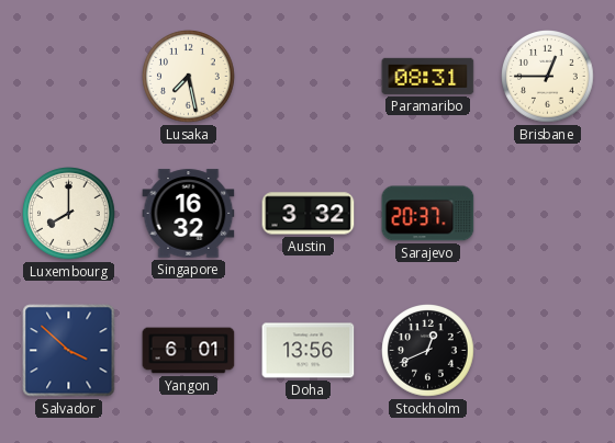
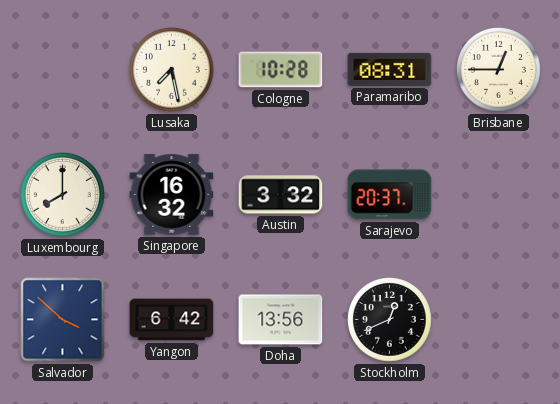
Cologne: none -> 10:28 (281, 70)
Yangon: 6:01 -> 6:42 (172, 320)
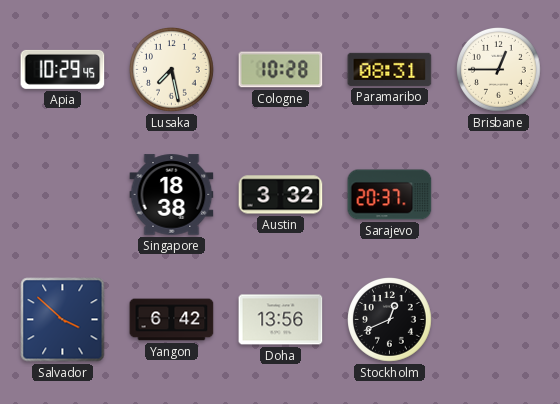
Apia: none -> 10:29 (63, 69)
Luxembourg: 8:00 -> none (63, 195)
Singapore: 16:32 -> 18:38 (172, 195)
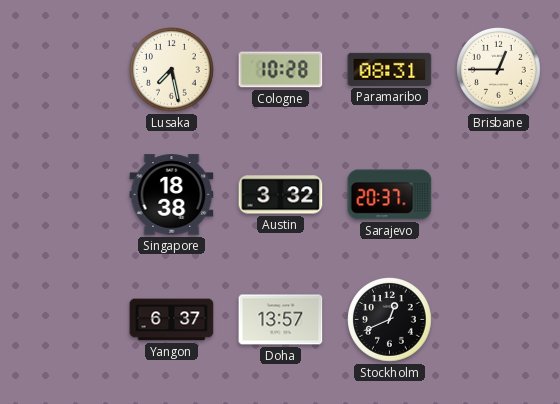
Apia: 10:29 -> none (63, 69)
Salvador: 3:52 -> none (63, 320)
Yangon: 6:42 -> 6:37 (172, 320)
Doha: 13:56 -> 13:57 (281, 320)
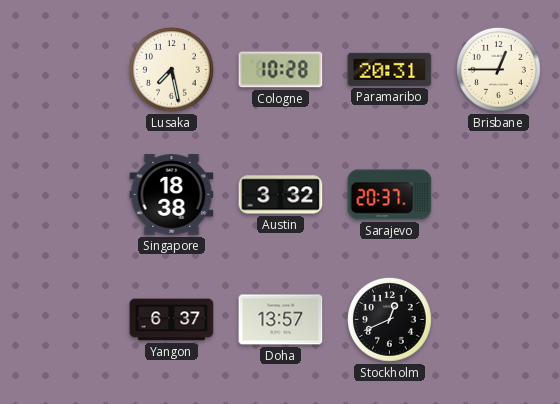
Paramaribo: 08:31 -> 20:31 (390, 69)
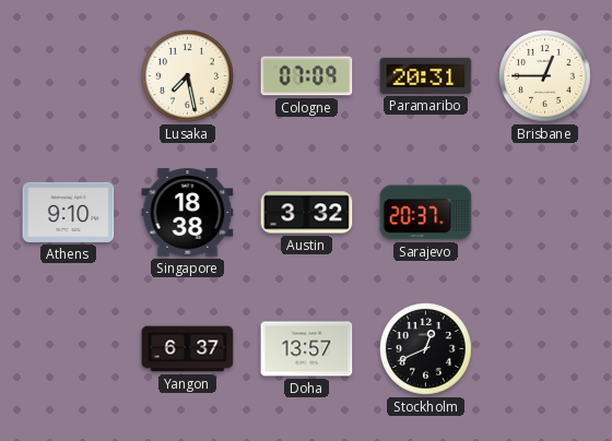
Cologne: 10:28 -> 07:09 (307, 76)
Athens: none -> 9:10 (69, 212)
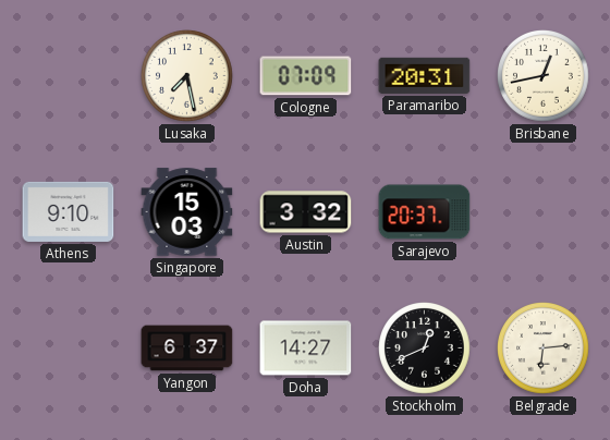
Brisbane: 12:45 -> 12:43 (544, 76)
Singapore: 18:38 -> 15:03 (187, 212)
Doha: 13:57 -> 14:27 (306, 349)
Belgrade: none -> 6:14 (544, 349)
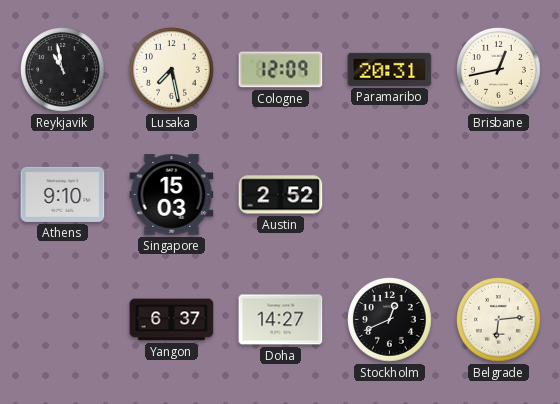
Reykjavik: none -> 10:58 (63, 70)
Cologne: 07:09 -> 12:09 (281, 70)
Austin: 3:32 -> 2:52 (281, 195)
Sarajevo: 20:37 -> none (425, 212)
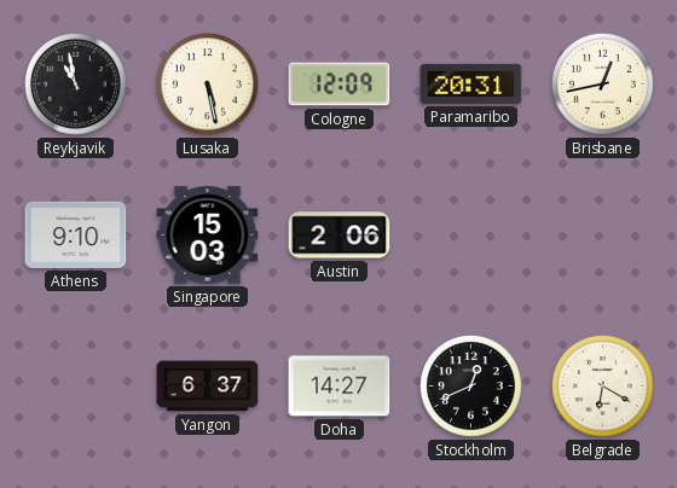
Lusaka: 7:28 -> 5:28 (208, 85)
Austin: 2:52 -> 2:06 (340, 236)
Belgrade: 6:14 -> 6:20 (603, 387)
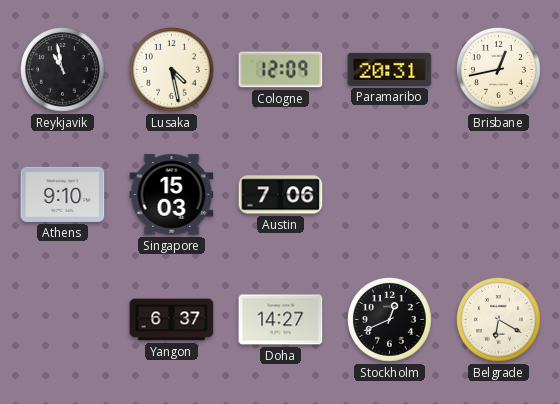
Lusaka: 5:28 -> 4:28 (172, 70)
Austin: 2:06 -> 7:06 (281, 195)
